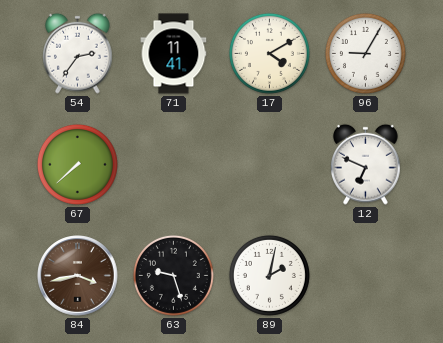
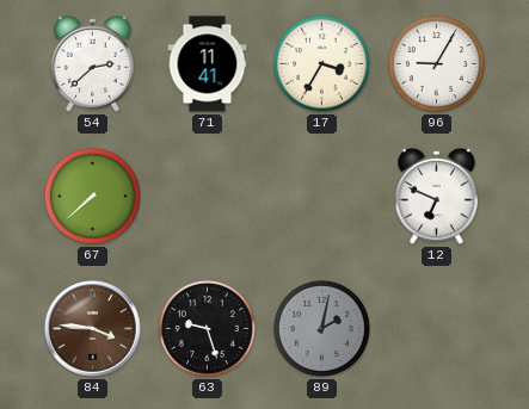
54: 2:36 -> 2:38 (93, 63)
17: 4:10 -> 3:35 (321, 63)
84: 3:43 -> 3:46 (93, 329)
89 dial: white -> grey (321, 328)
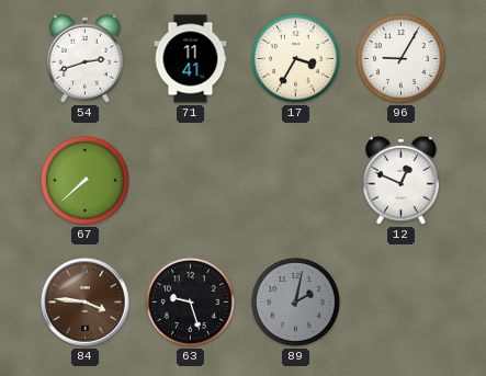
54: 2:38 -> 2:42 (86, 58)
12: 6:49 -> 12:49 (402, 180)
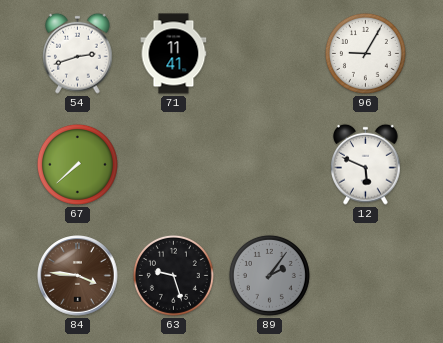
17: 3:35 -> none (295, 58)
12: 12:49 -> 5:49 (366, 164)
89: 2:02 -> 2:06 (269, 275)
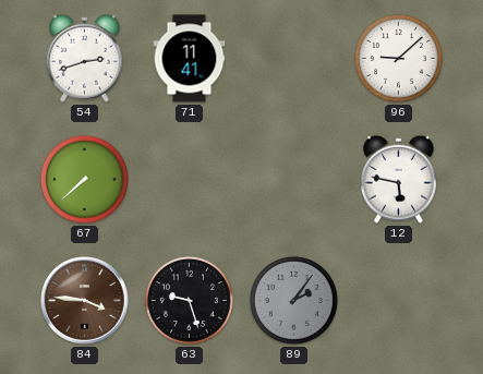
96: 9:05 -> 9:08 (398, 58)
12: 5:49 -> 5:47 (399, 179)
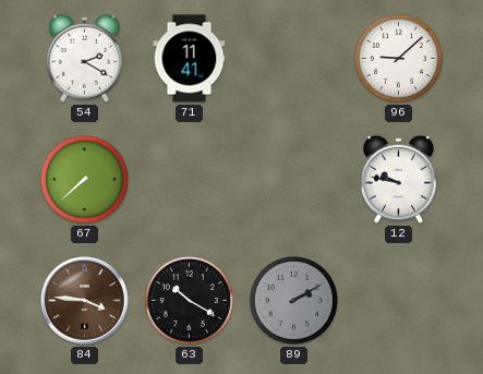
54: 2:42 -> 2:20 (85, 58)
12: 5:47 -> 9:47 (399, 179)
63: 9:27 -> 10:20 (189, 300)
89: 2:06 -> 2:10 (293, 300)
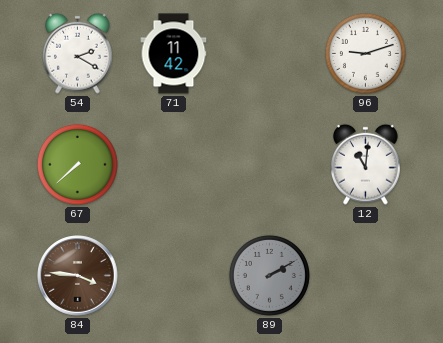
71: 11:41 -> 11:42 (174, 54)
96: 9:08 -> 9:12 (365, 53)
12: 9:47 -> 11:01 (366, 164)
63: 10:20 -> none (189, 300)
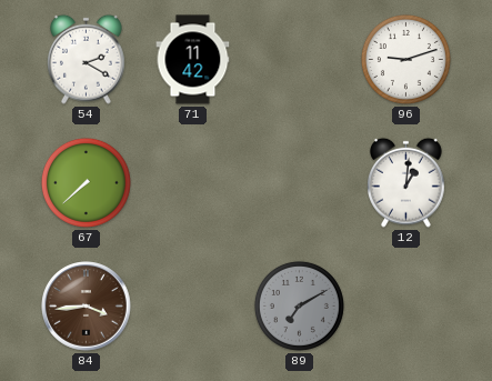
12: 11:01 -> 1:01 (406, 182)
84: 3:46 -> 3:44 (87, 307)
89: 2:10 -> 7:10 (299, 305)
